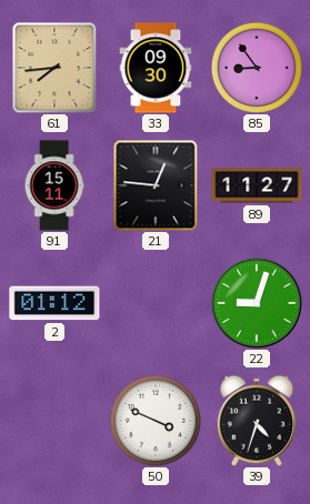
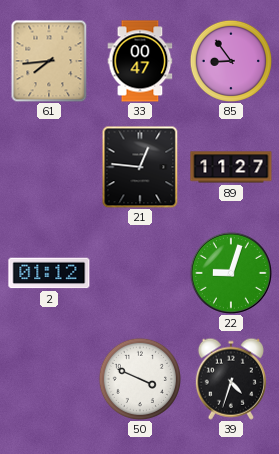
33: 09:30 -> 00:47 (140, 61)
91: 15:11 -> none (54, 185)
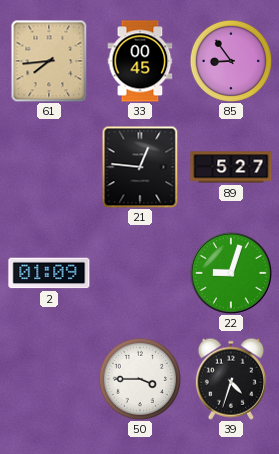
33: 00:47 -> 00:45 (140, 61)
89: 11:27 -> 5:27 (231, 167)
2: 01:12 -> 01:09 (49, 273)
50: 3:49 -> 3:45 (139, 378)
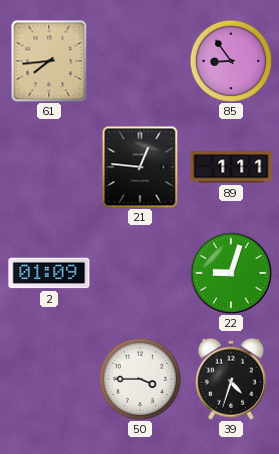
33: 00:45 -> none (140, 61)
89: 5:27 -> 1:11 (231, 167)
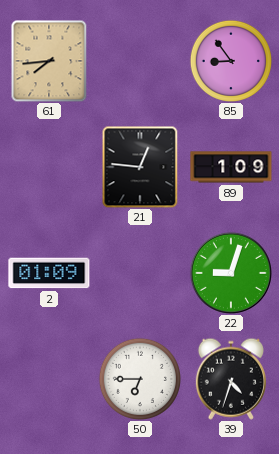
89: 1:11 -> 1:09 (231, 167)
50: 3:45 -> 6:45 (139, 378)
